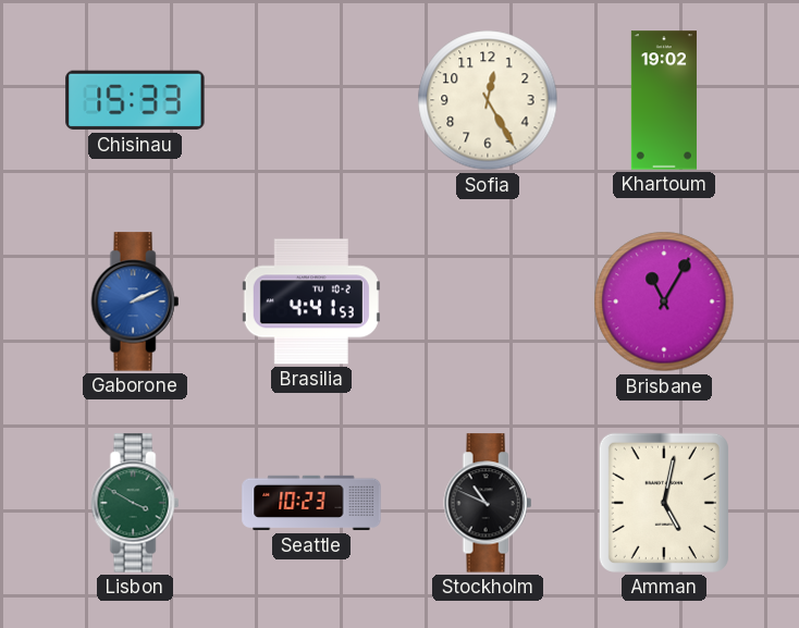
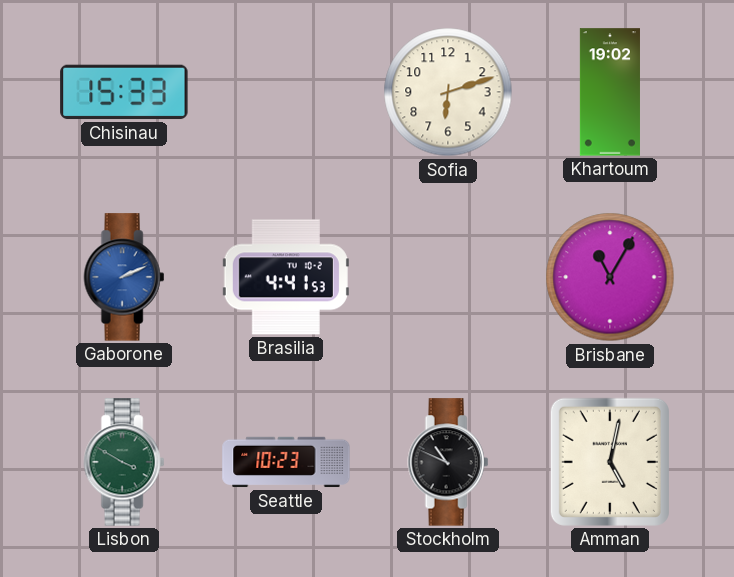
Sofia: 12:25 -> 6:12 (448, 92)
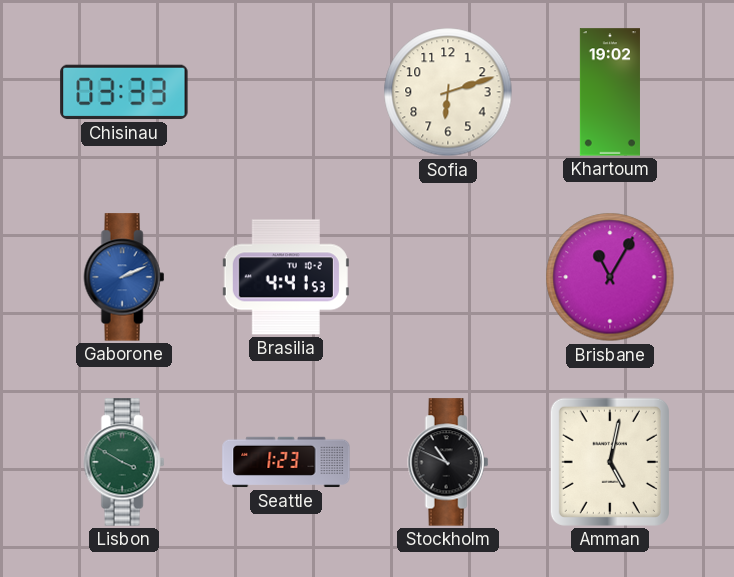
Chisinau: 15:33 -> 03:33 (124, 92)
Seattle: 10:23 -> 1:23 (286, 462)
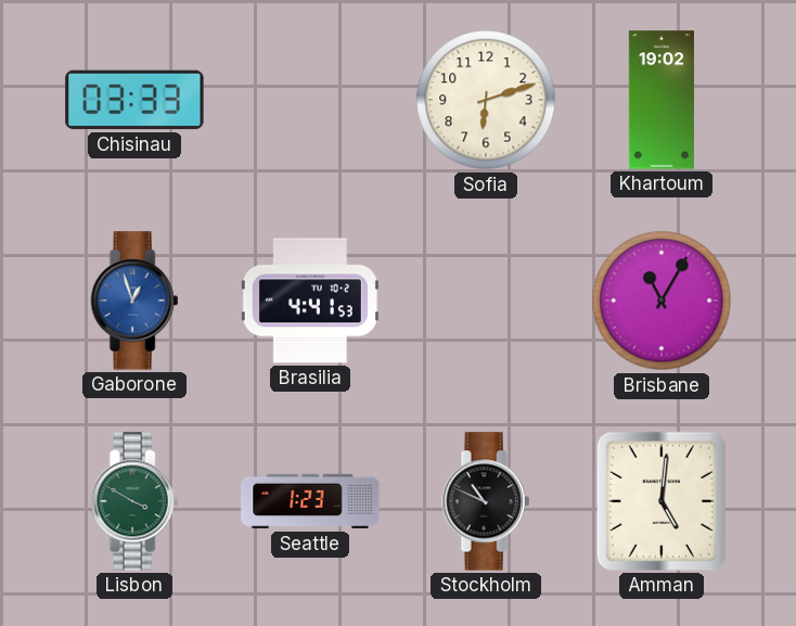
Gaborone: 2:11 -> 12:57 (134, 301)
Amman: 5:02 -> 5:01 (662, 501)
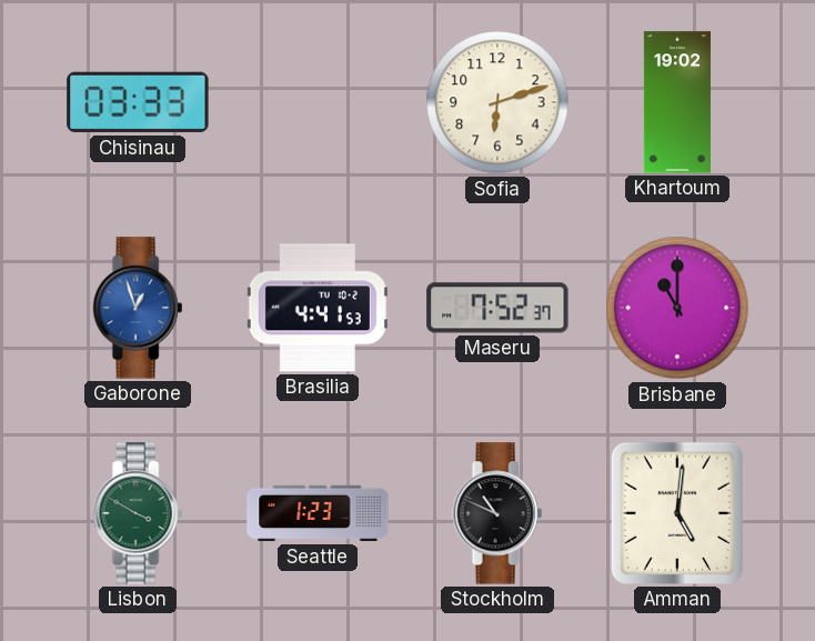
Maseru: none -> 7:52 (497, 308)
Brisbane: 11:05 -> 11:00 (677, 308)
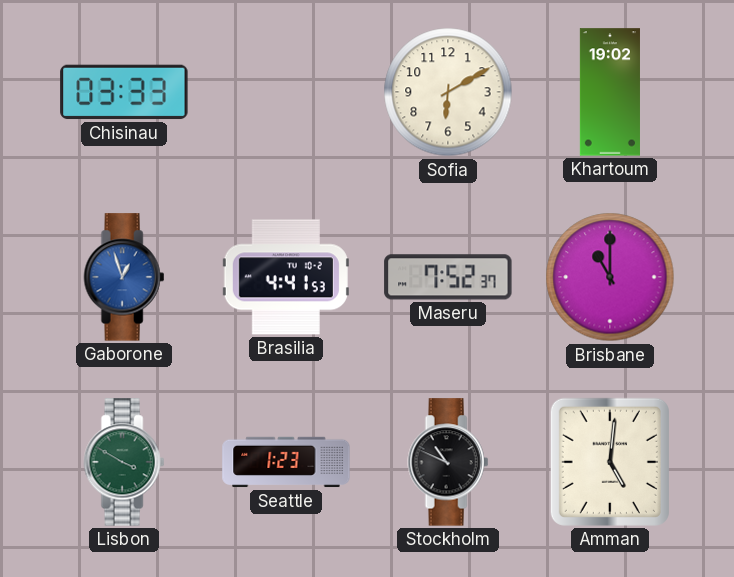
Sofia: 6:12 -> 6:10 (448, 92)
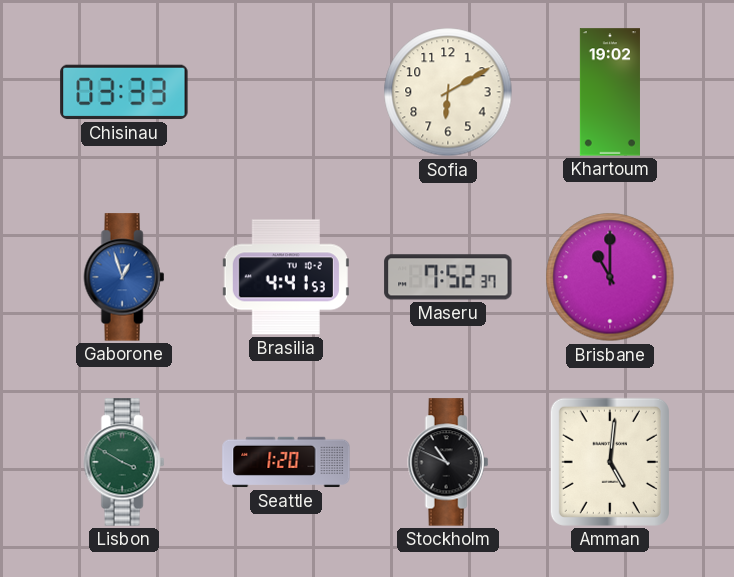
Seattle: 1:23 -> 1:20 (286, 462)
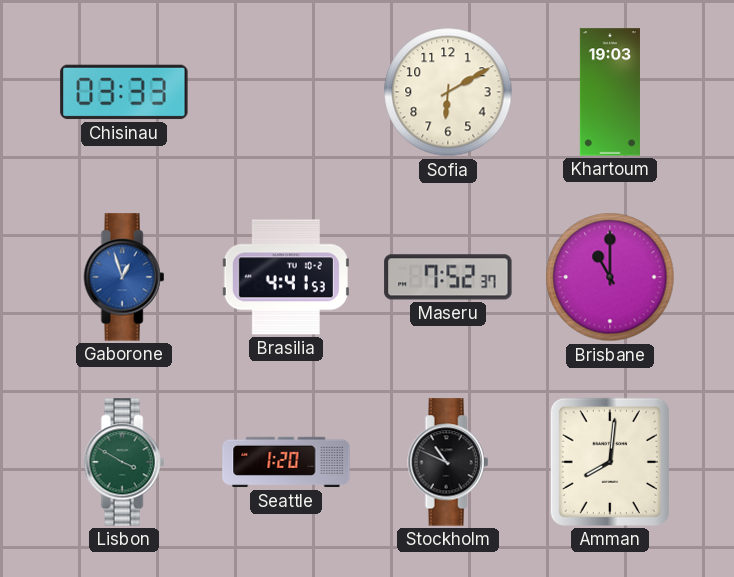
Khartoum: 19:02 -> 19:03 (610, 92)
Amman: 5:01 -> 8:01 (610, 462)
